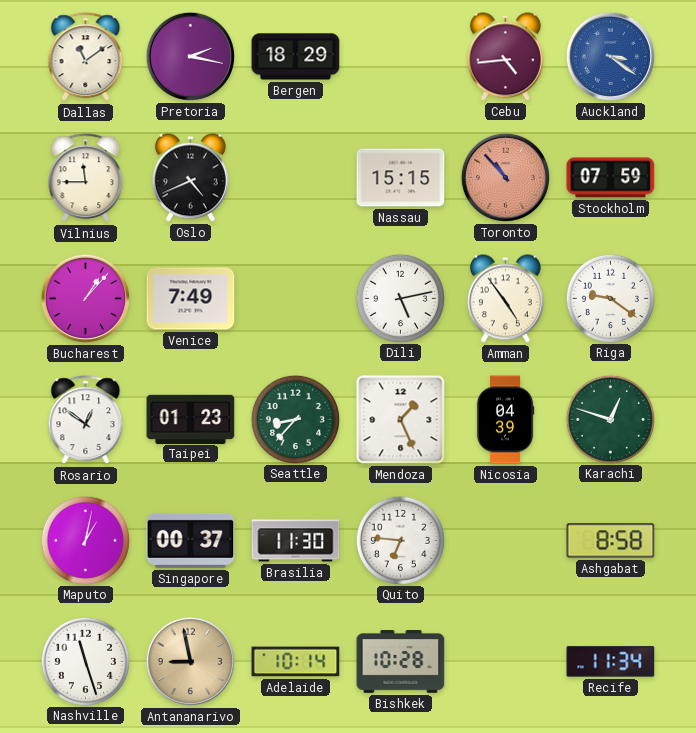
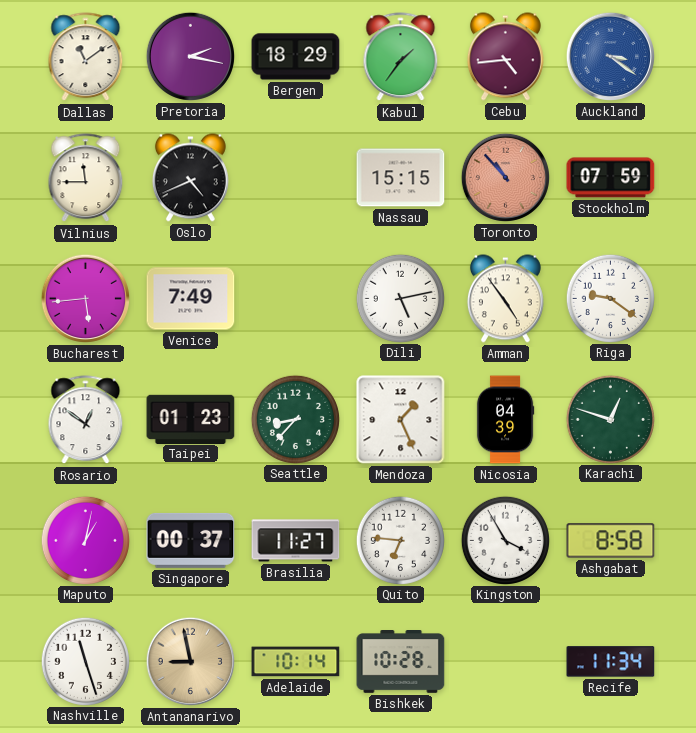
Kabul: none -> 1:36 (401, 57)
Bucharest: 1:07 -> 5:44 (85, 298)
Brasilia: 11:30 -> 11:27 (296, 541)
Kingston: none -> 3:55 (505, 540)
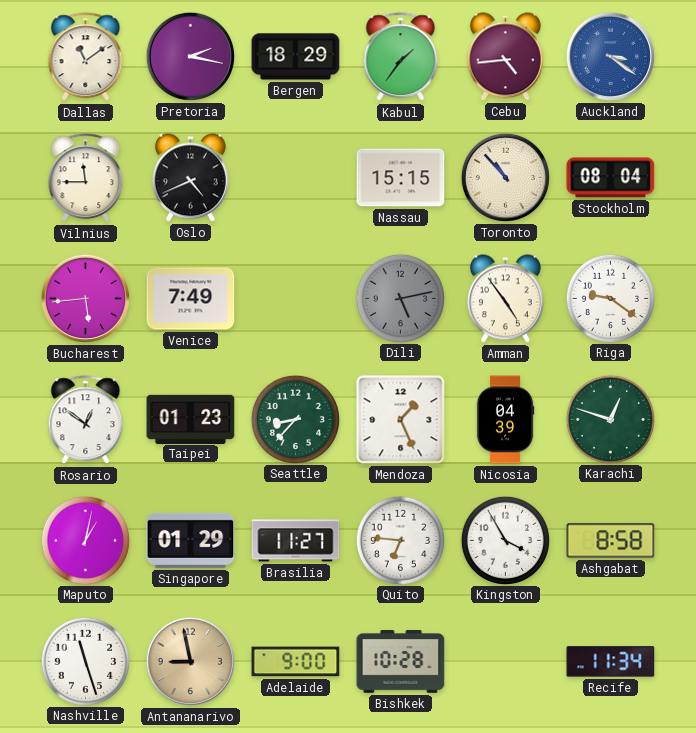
Toronto dial: salmon -> cream (505, 177)
Stockholm: 07:59 -> 08:04 (611, 178)
Dili dial: white -> grey (400, 298)
Singapore: 00:37 -> 01:29 (191, 540)
Adelaide: 10:14 -> 9:00 (296, 662)
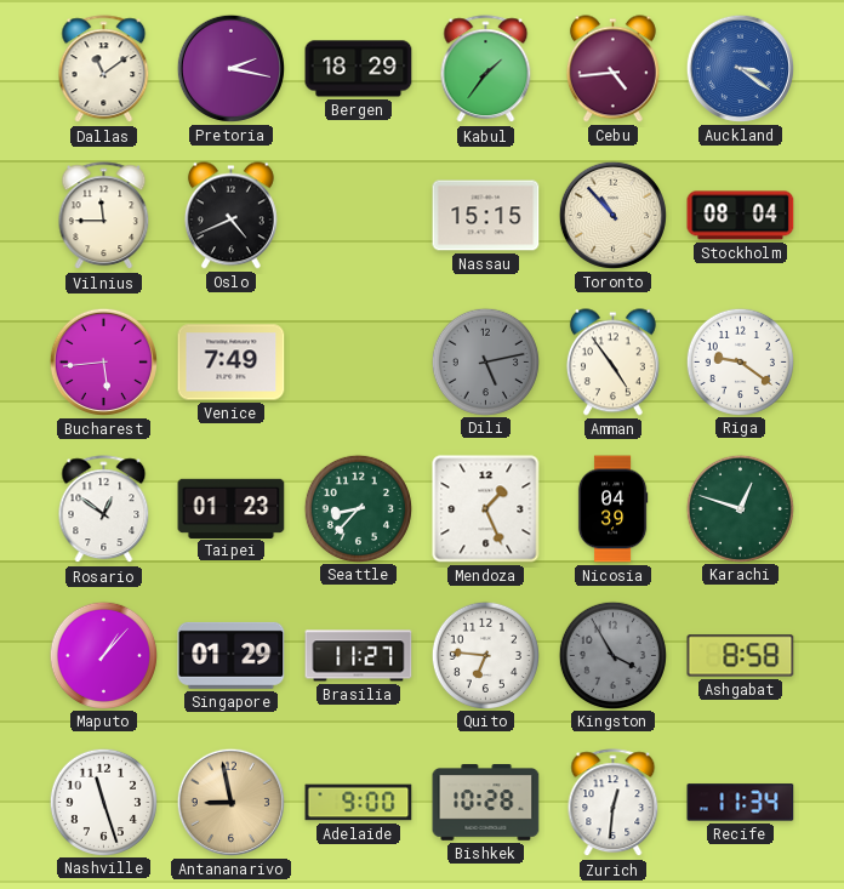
Maputo: 1:02 -> 1:07 (103, 655)
Kingston dial: white -> grey (612, 655)
Zurich: none -> 12:31 (614, 803)
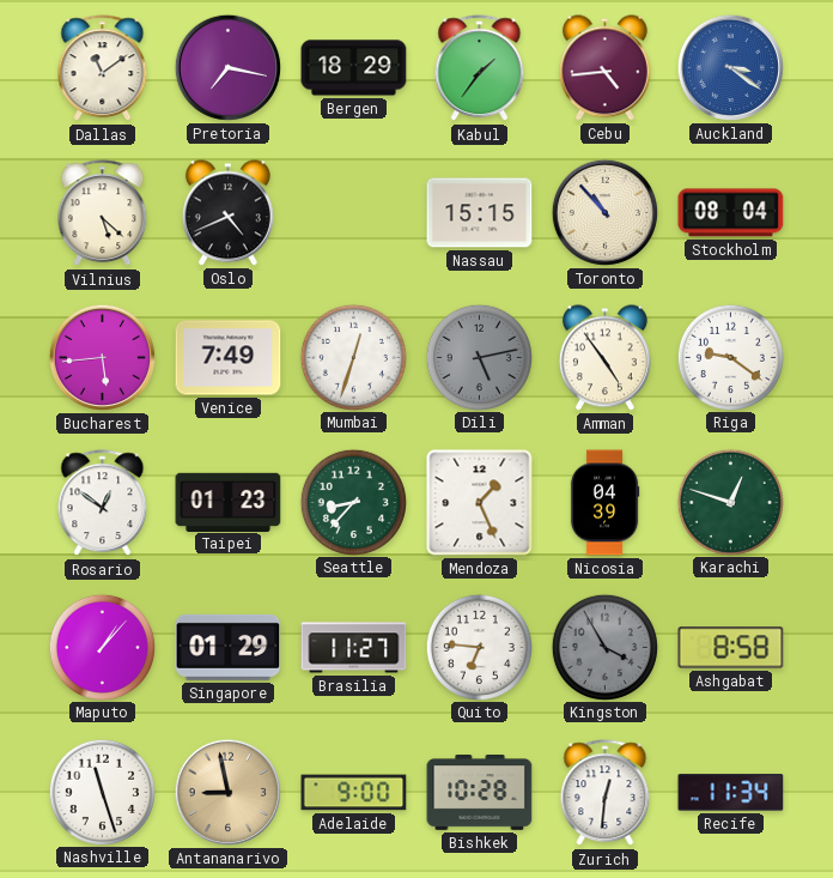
Pretoria: 2:17 -> 7:17 (227, 67)
Vilnius: 11:45 -> 5:22 (103, 213)
Mumbai: none -> 12:33 (353, 357)
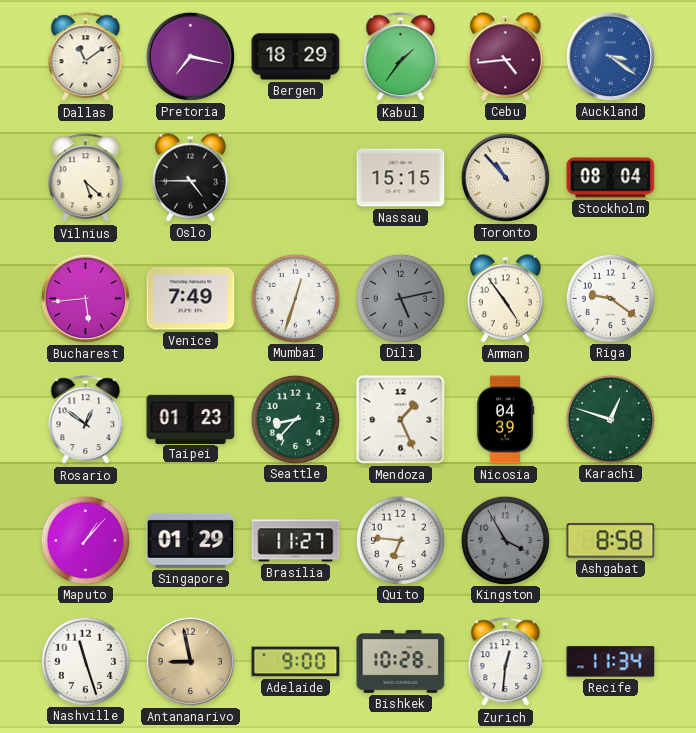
Oslo: 4:41 -> 4:45 (190, 178)
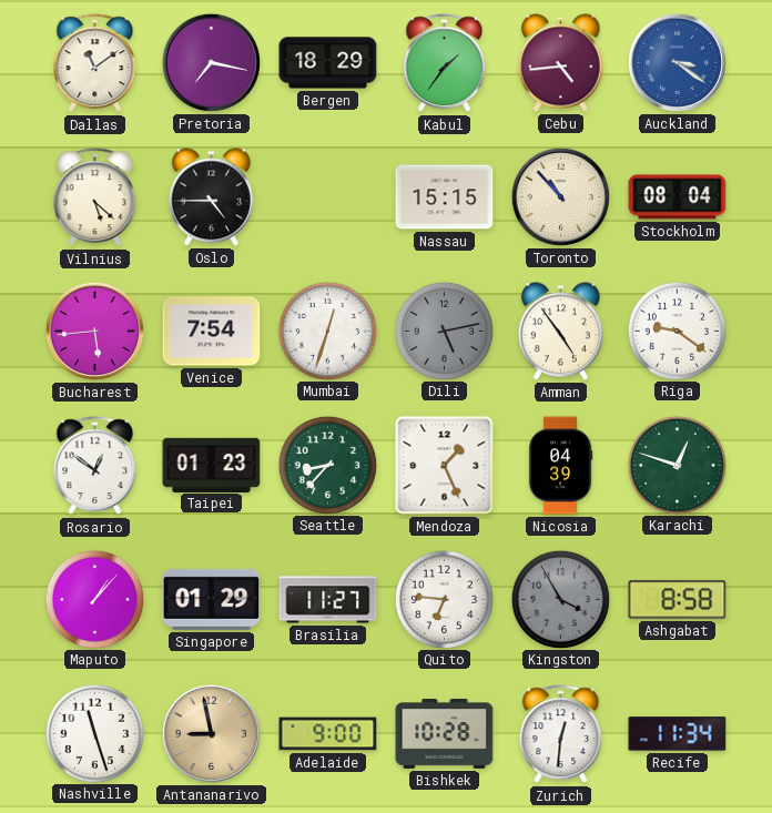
Venice: 7:49 -> 7:54 (212, 332)
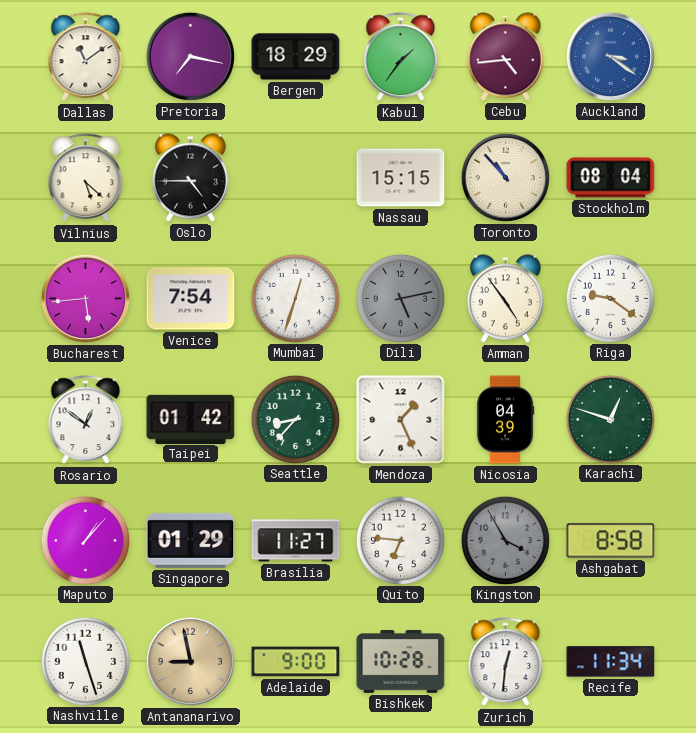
Taipei: 01:23 -> 01:42 (191, 419)
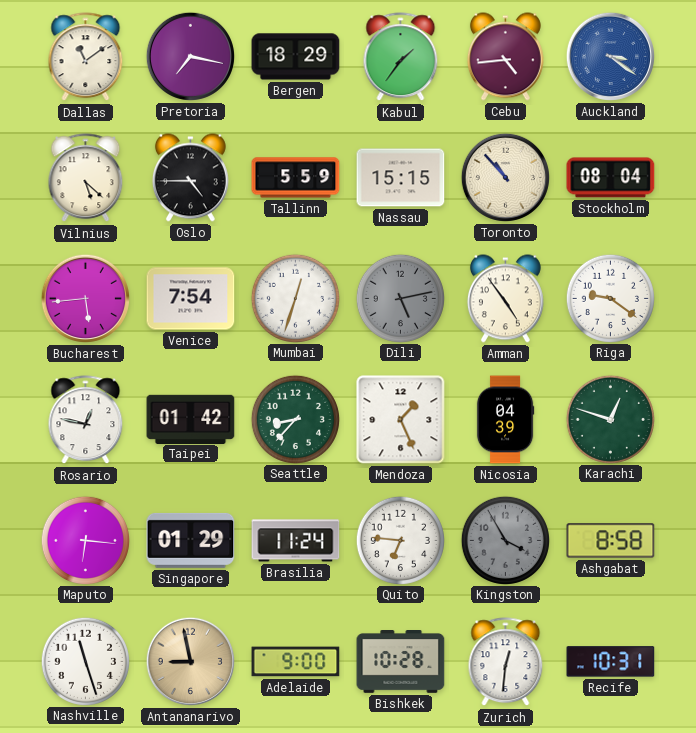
Tallinn: none -> 5:59 (296, 178)
Rosario: 12:51 -> 12:47 (86, 420)
Maputo: 1:07 -> 6:16 (85, 540)
Brasilia: 11:27 -> 11:24 (296, 541)
Recife: 11:34 -> 10:31 (611, 662)
